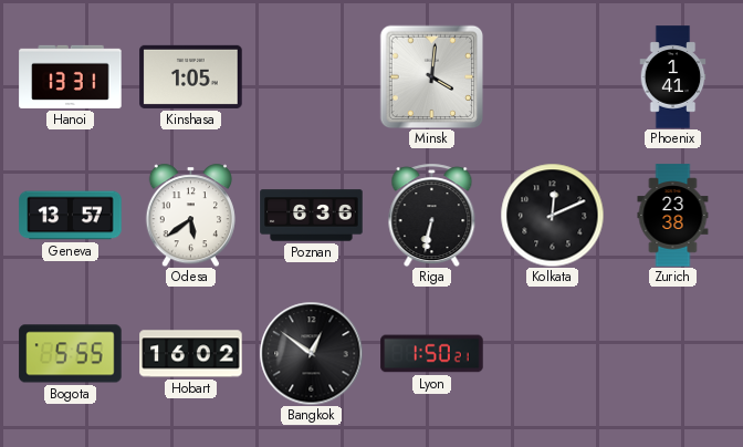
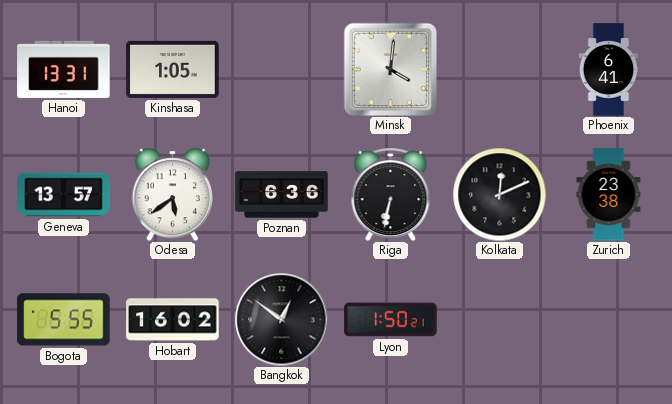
Phoenix: 1:41 -> 6:41 (609, 70)
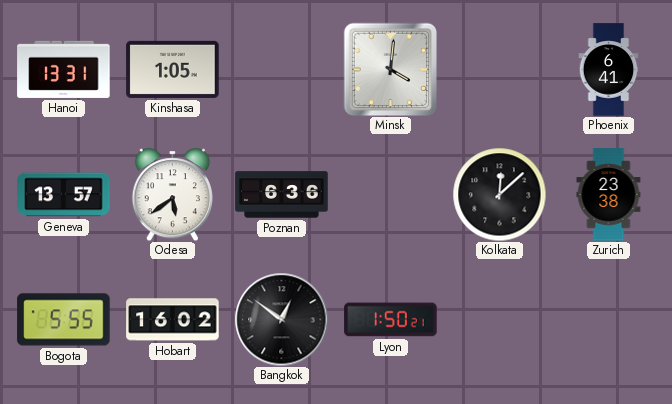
Riga: 6:32 -> none (391, 194)
Kolkata: 12:11 -> 12:08 (499, 194)
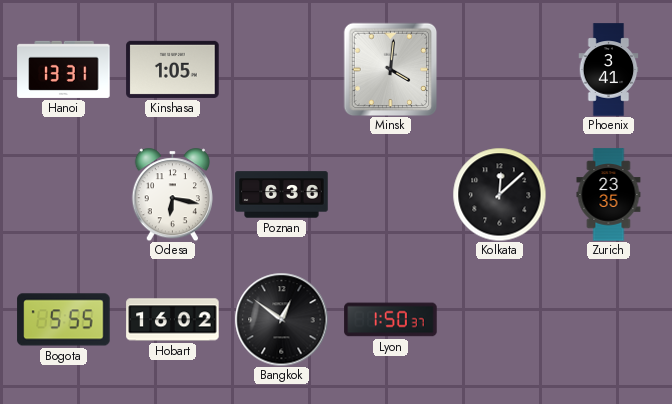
Phoenix: 6:41 -> 3:41 (609, 70)
Geneva: 13:57 -> none (64, 195)
Odesa: 5:39 -> 6:17 (172, 194)
Zurich: 23:38 -> 23:35 (609, 195)
Lyon: 1:50:21 -> 1:50:37 (391, 320)
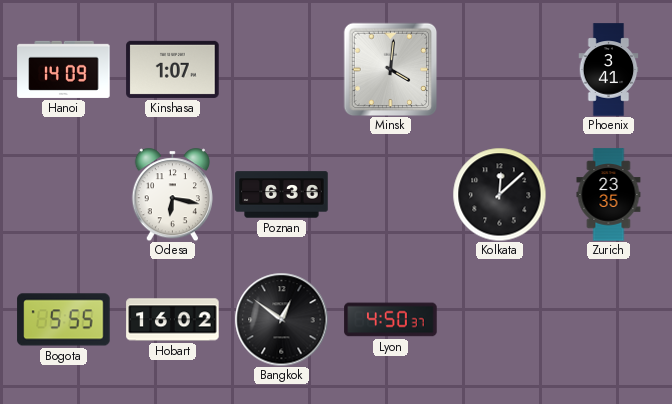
Hanoi: 13:31 -> 14:09 (64, 69)
Kinshasa: 1:05 -> 1:07 (173, 69)
Lyon: 1:50 -> 4:50 (391, 320)
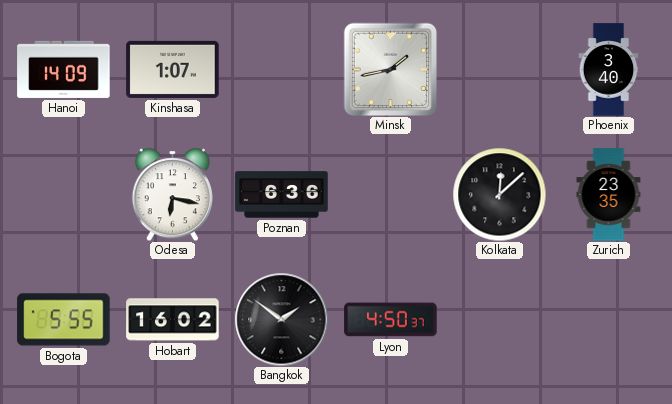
Minsk: 4:01 -> 1:43 (390, 69)
Phoenix: 3:41 -> 3:40 (609, 70)
Bangkok: 12:51 -> 1:51 (281, 319)
